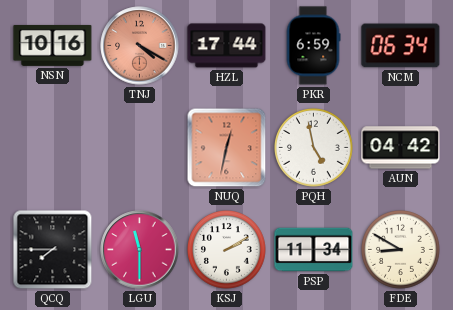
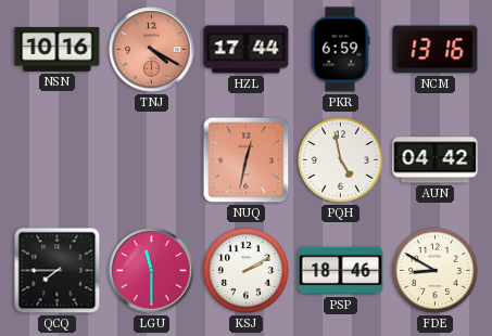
NCM: 06:34 -> 13:16 (436, 50)
PSP: 11:34 -> 18:46 (341, 271)
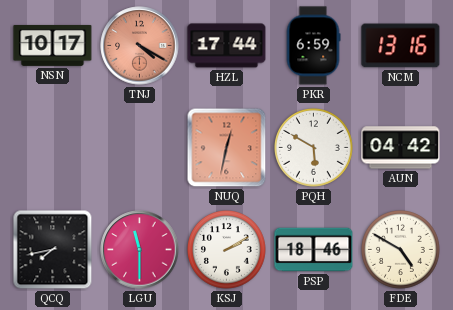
NSN: 10:16 -> 10:17 (53, 45)
PQH: 4:58 -> 5:50 (314, 148)
QCQ: 7:45 -> 7:43 (53, 250)
FDE: 8:50 -> 4:50 (401, 250)
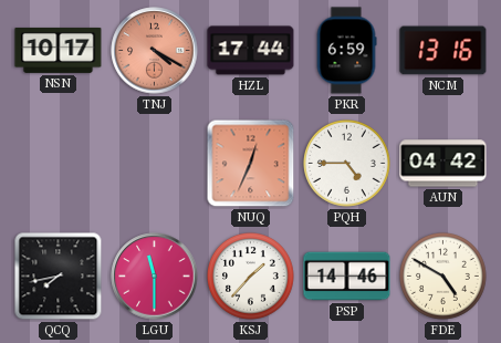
NUQ: 12:32 -> 12:34 (251, 164)
PQH: 5:50 -> 4:45 (347, 164)
KSJ: 2:10 -> 1:37 (251, 277)
PSP: 18:46 -> 14:46 (347, 277)
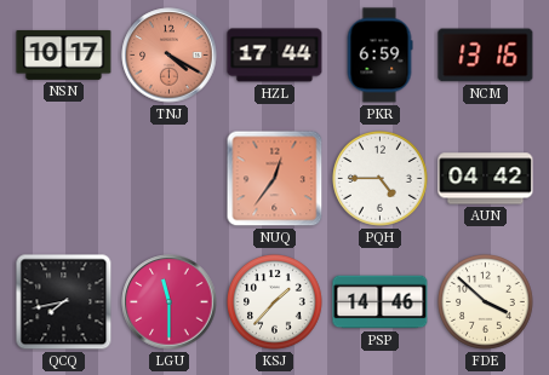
NUQ: 12:34 -> 12:36 (275, 179)
FDE: 4:50 -> 3:52 (486, 302)
